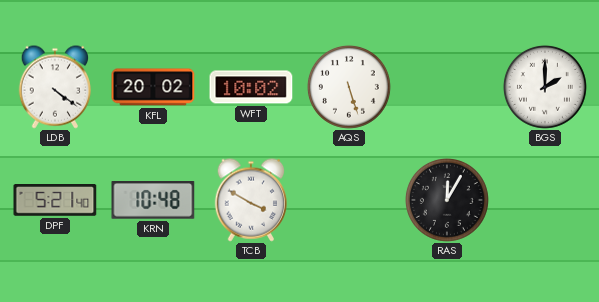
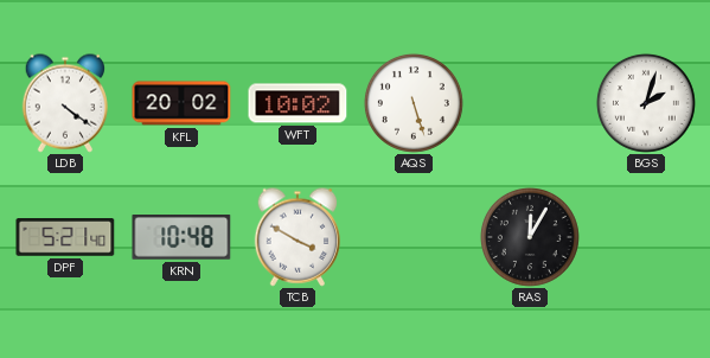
BGS: 2:00 -> 2:03 (646, 103)
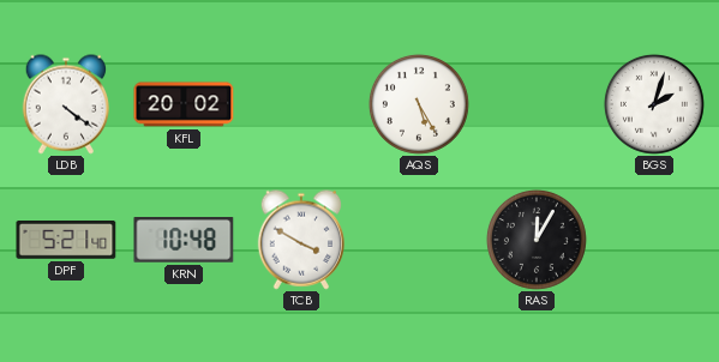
WFT: 10:02 -> none (298, 103)
AQS: 5:27 -> 5:25 (419, 104)
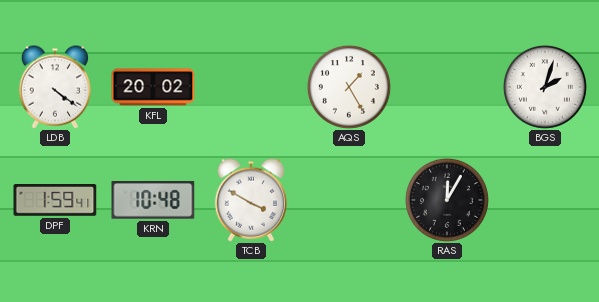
AQS: 5:25 -> 1:25 (349, 87)
DPF: 5:21 -> 1:59 (55, 201)
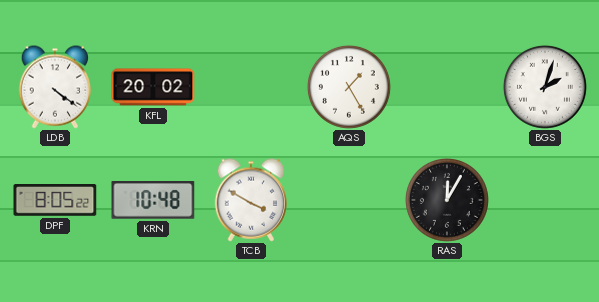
DPF: 1:59 -> 8:05 (55, 201)
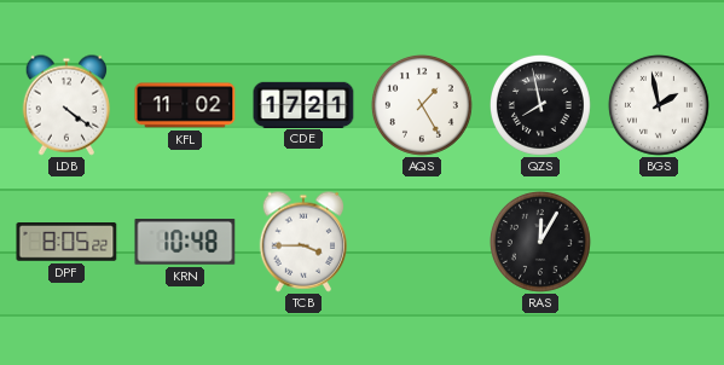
KFL: 20:02 -> 11:02 (185, 105)
CDE: none -> 17:21 (303, 104)
QZS: none -> 7:58 (540, 105)
BGS: 2:03 -> 1:58 (659, 105)
TCB: 3:50 -> 3:45 (303, 242)
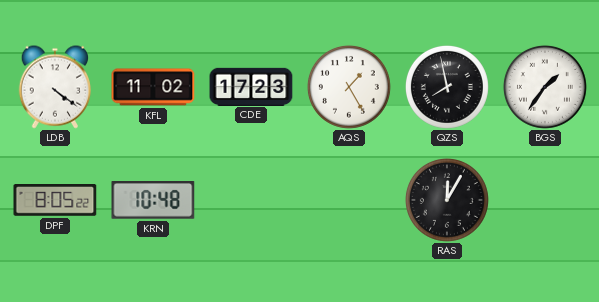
CDE: 17:21 -> 17:23 (251, 86)
BGS: 1:58 -> 1:36 (545, 87)
TCB: 3:45 -> none (303, 242)
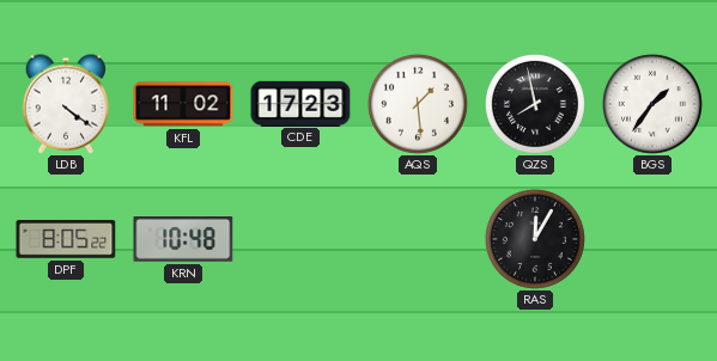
AQS: 1:25 -> 1:29 (418, 104)
